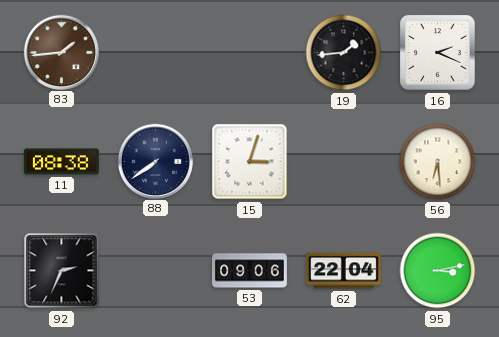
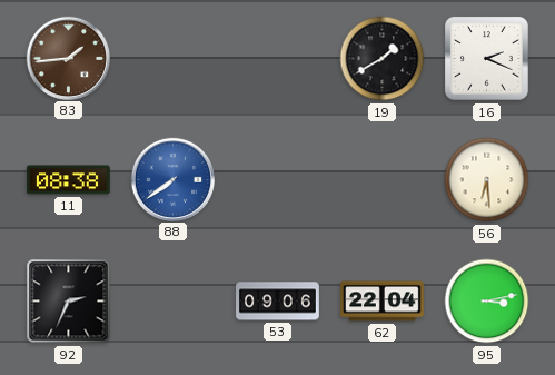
19: 1:44 -> 1:40 (383, 59)
88 dial: navy -> blue (172, 179)
15: 3:03 -> none (250, 162)
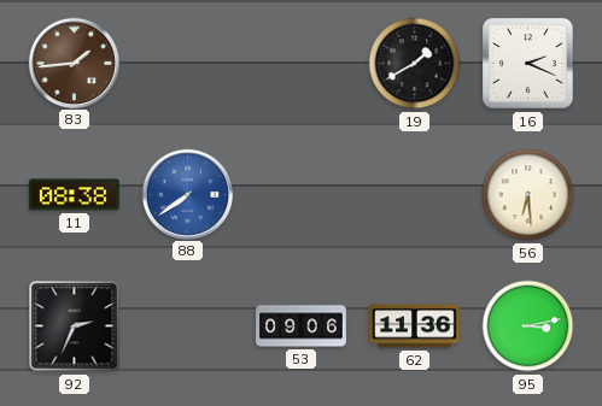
62: 22:04 -> 11:36 (415, 326)
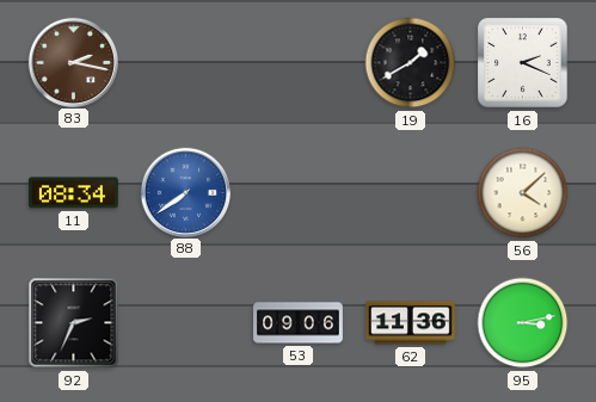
83: 1:44 -> 2:17 (73, 62)
11: 08:38 -> 08:34 (73, 193)
56: 6:29 -> 4:08 (523, 193)
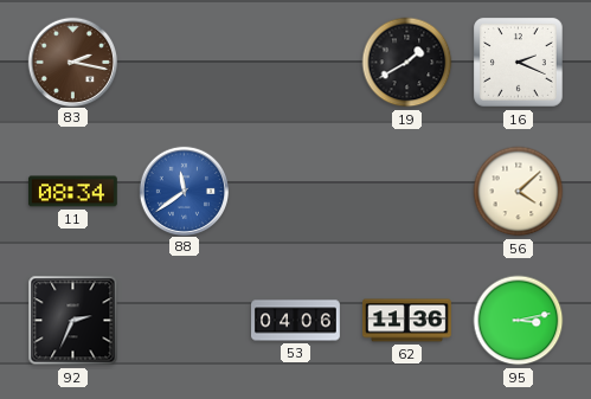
88: 7:39 -> 11:39 (184, 191)
53: 09:06 -> 04:06 (296, 321)
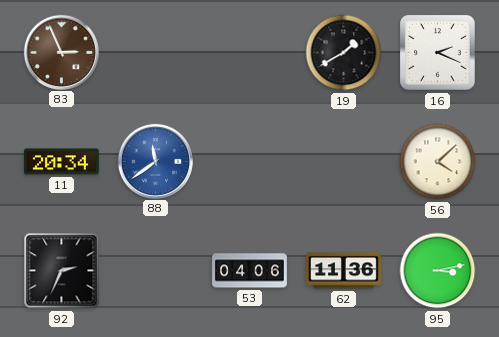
83: 2:17 -> 2:56 (61, 52)
11: 08:34 -> 20:34 (61, 162)
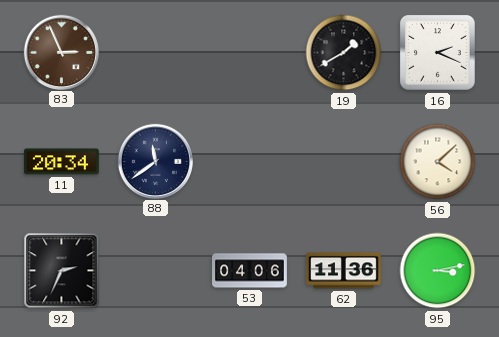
88 dial: blue -> navy (155, 161)
